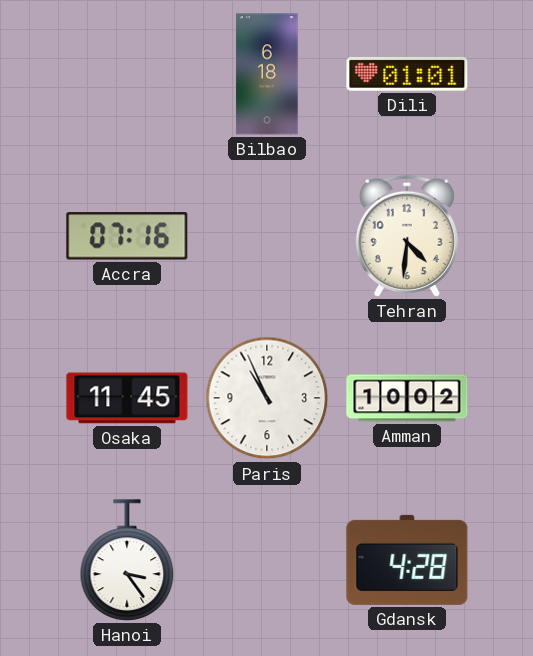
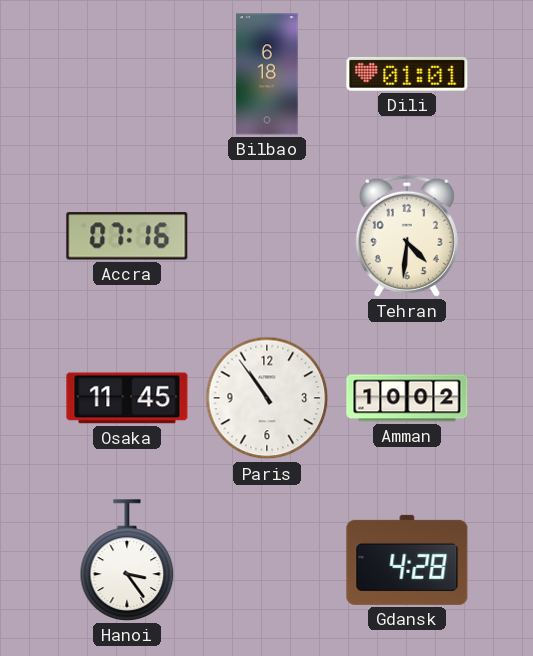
Paris: 10:56 -> 10:54 (267, 398)
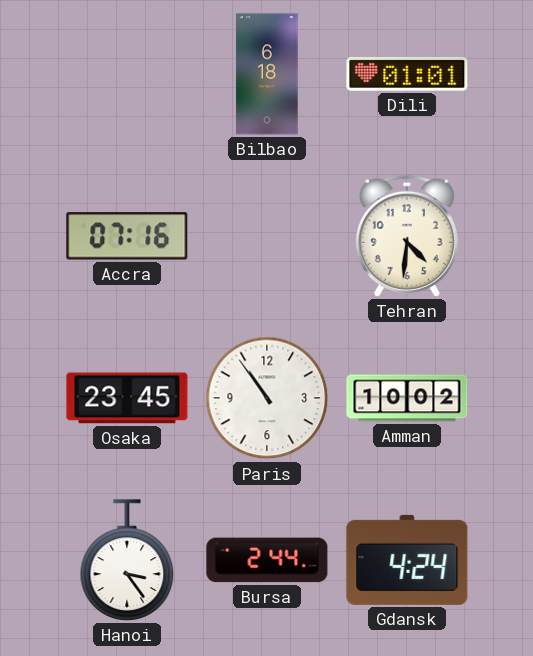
Osaka: 11:45 -> 23:45 (127, 398)
Bursa: none -> 2:44 (267, 560)
Gdansk: 4:28 -> 4:24 (407, 560)
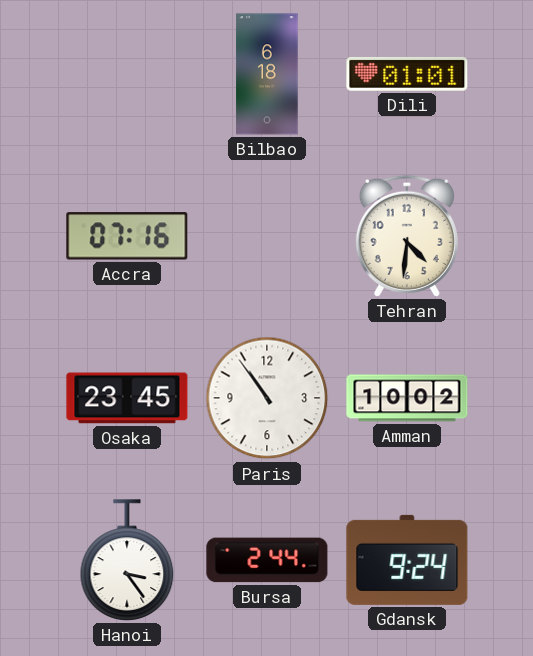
Gdansk: 4:24 -> 9:24 (407, 560)
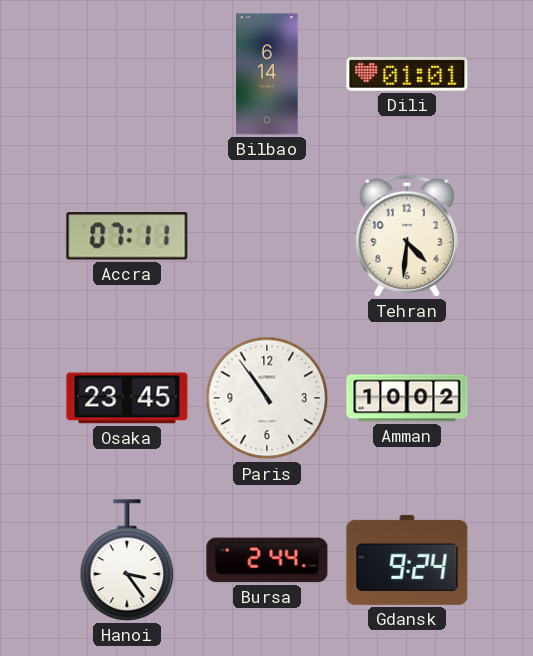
Bilbao: 6:18 -> 6:14 (267, 74)
Accra: 07:16 -> 07:11 (127, 236)
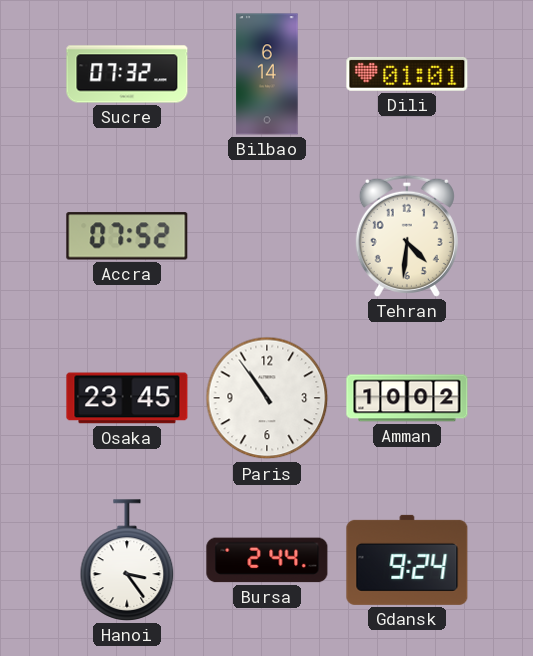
Sucre: none -> 07:32 (127, 74)
Accra: 07:11 -> 07:52 (127, 236)
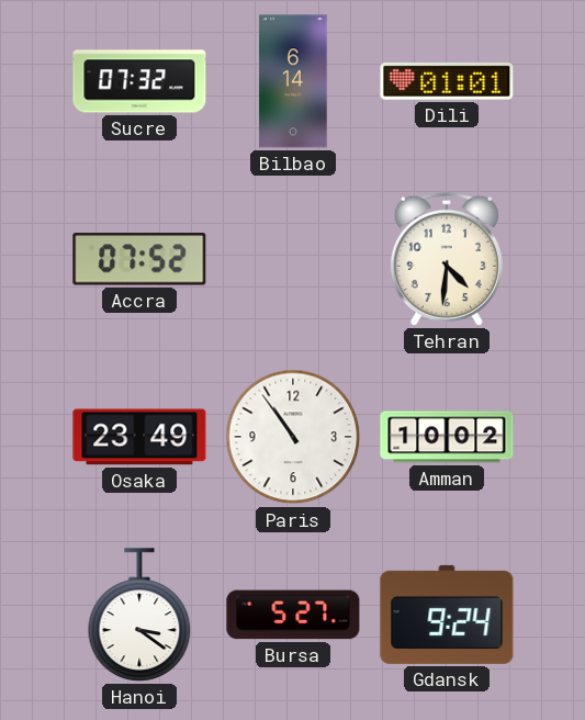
Osaka: 23:45 -> 23:49 (139, 437)
Hanoi: 3:24 -> 3:21 (139, 615)
Bursa: 2:44 -> 5:27 (293, 615)
